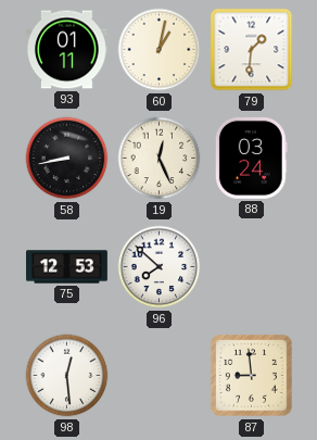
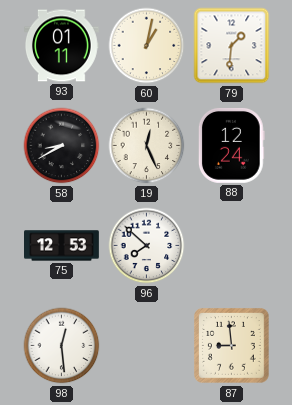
58: 8:43 -> 8:40 (62, 146)
88: 03:24 -> 12:24 (231, 145)
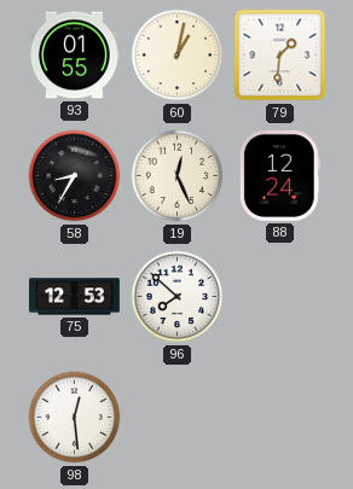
93: 01:11 -> 01:55 (75, 56)
58: 8:40 -> 8:35 (75, 176)
87: 8:59 -> none (232, 346)
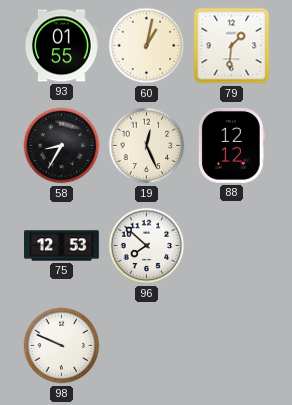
88: 12:24 -> 12:12 (231, 145)
98: 12:29 -> 9:49 (62, 346)
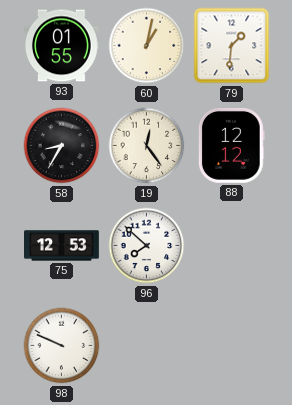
19: 12:26 -> 12:24 (147, 146)
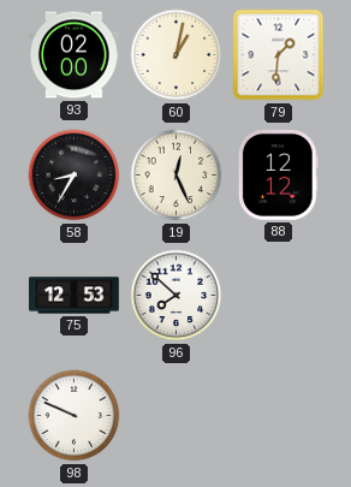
93: 01:55 -> 02:00 (75, 55)
19: 12:24 -> 12:26 (177, 176)
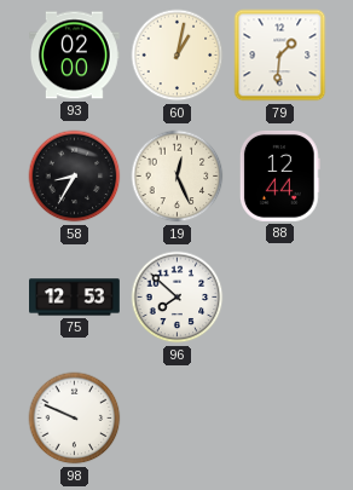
88: 12:12 -> 12:44 (279, 175)
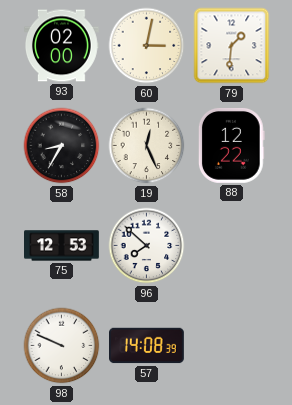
60: 1:02 -> 3:02 (147, 46)
88: 12:44 -> 12:22 (231, 145)
57: none -> 14:08 (147, 346)
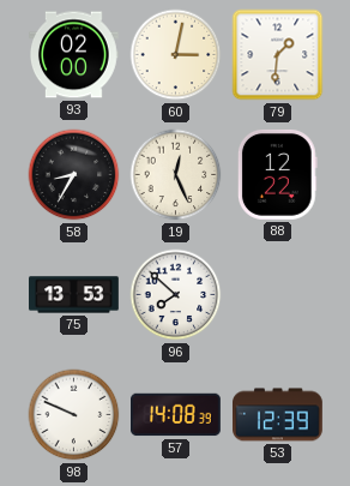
75: 12:53 -> 13:53 (74, 295)
53: none -> 12:39 (278, 415)
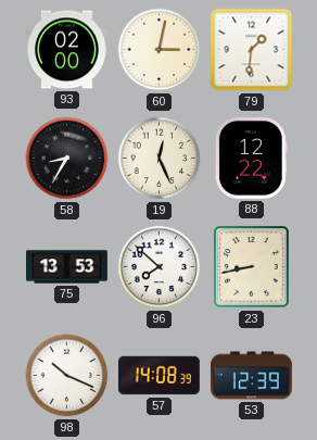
23: none -> 8:43 (252, 267)
98: 9:49 -> 10:19 (67, 376)
